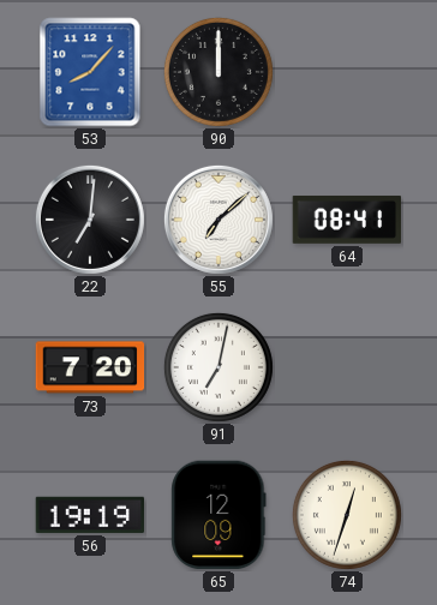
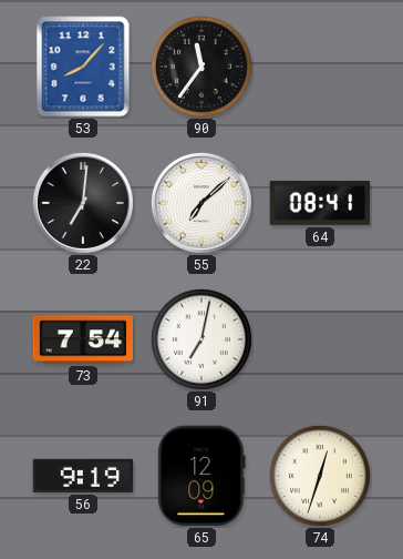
90: 12:00 -> 11:36 (201, 67)
73: 7:20 -> 7:54 (83, 339)
56: 19:19 -> 9:19 (83, 476)
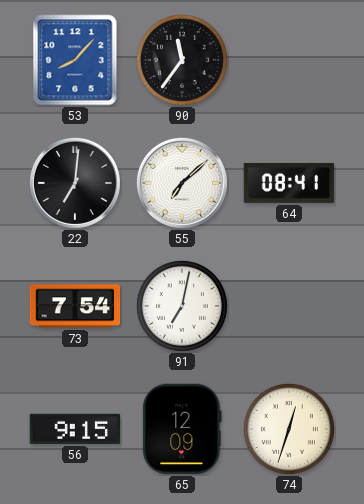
56: 9:19 -> 9:15 (75, 429)
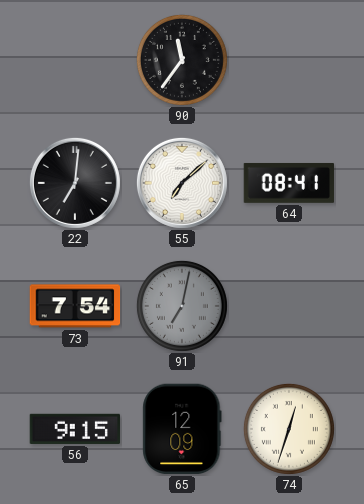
53: 8:07 -> none (75, 60)
91 dial: white -> grey (182, 306)
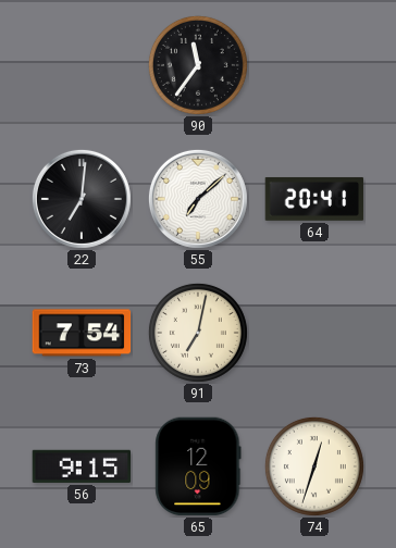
64: 08:41 -> 20:41 (314, 199)
91 dial: grey -> cream (198, 333)
